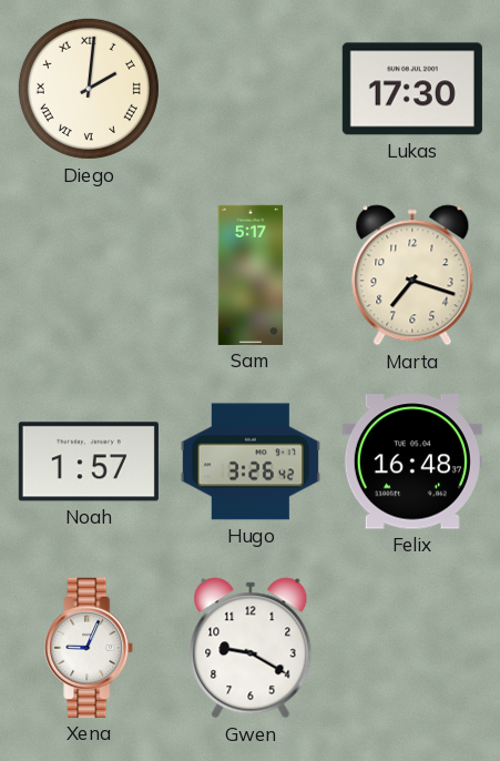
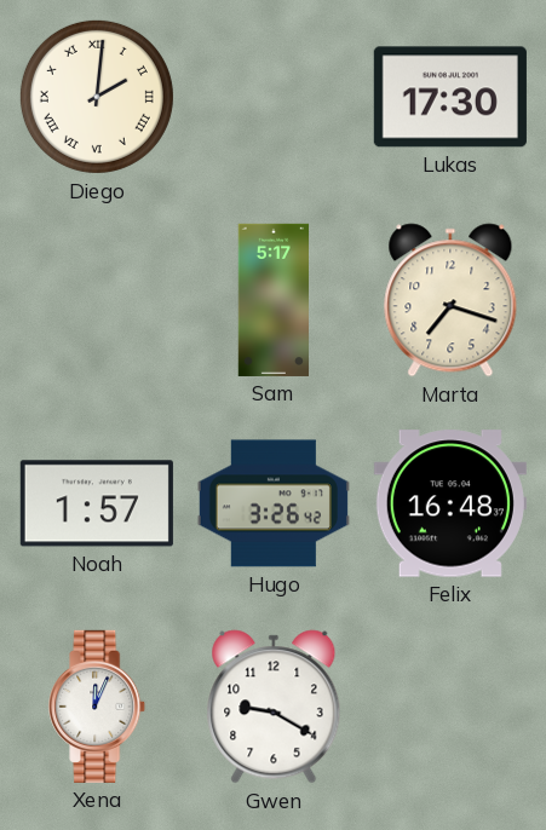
Xena: 9:04 -> 12:04 (98, 707)
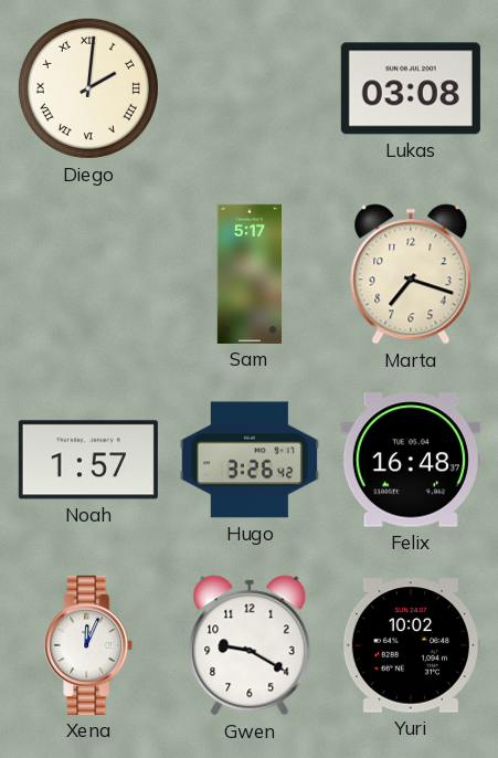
Lukas: 17:30 -> 03:08 (411, 88)
Yuri: none -> 10:02 (411, 645)
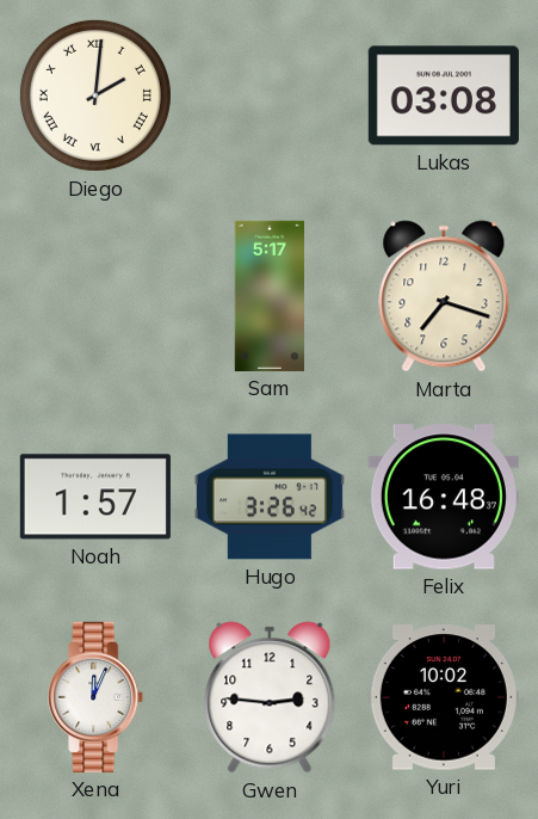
Gwen: 9:20 -> 2:46 (270, 697)
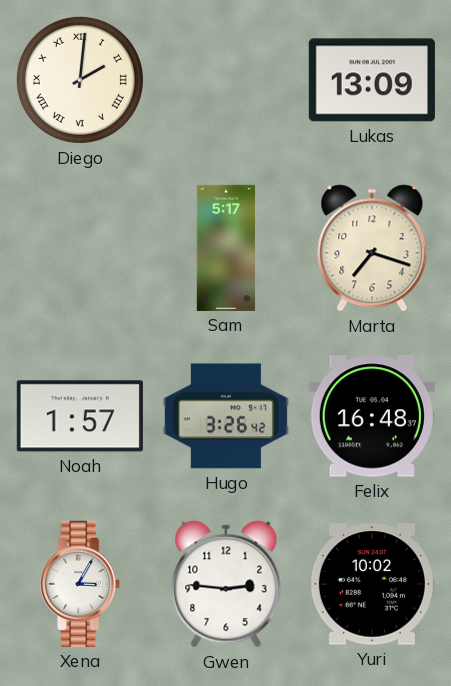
Lukas: 03:08 -> 13:09 (372, 80)
Xena: 12:04 -> 3:05 (81, 584)
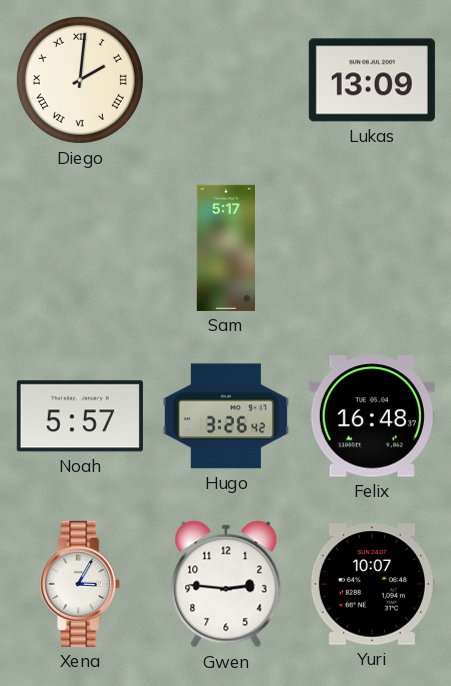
Marta: 7:18 -> none (372, 248)
Noah: 1:57 -> 5:57 (80, 416)
Yuri: 10:02 -> 10:07 (372, 584)
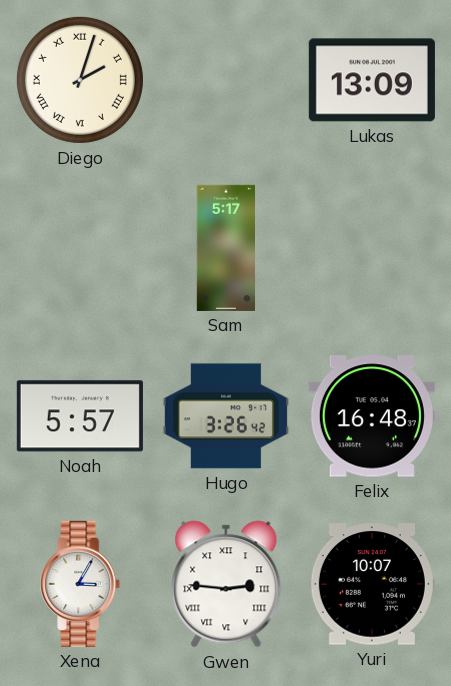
Diego: 2:01 -> 2:03 (80, 80)
Gwen numerals: Arabic -> Roman (226, 584)
